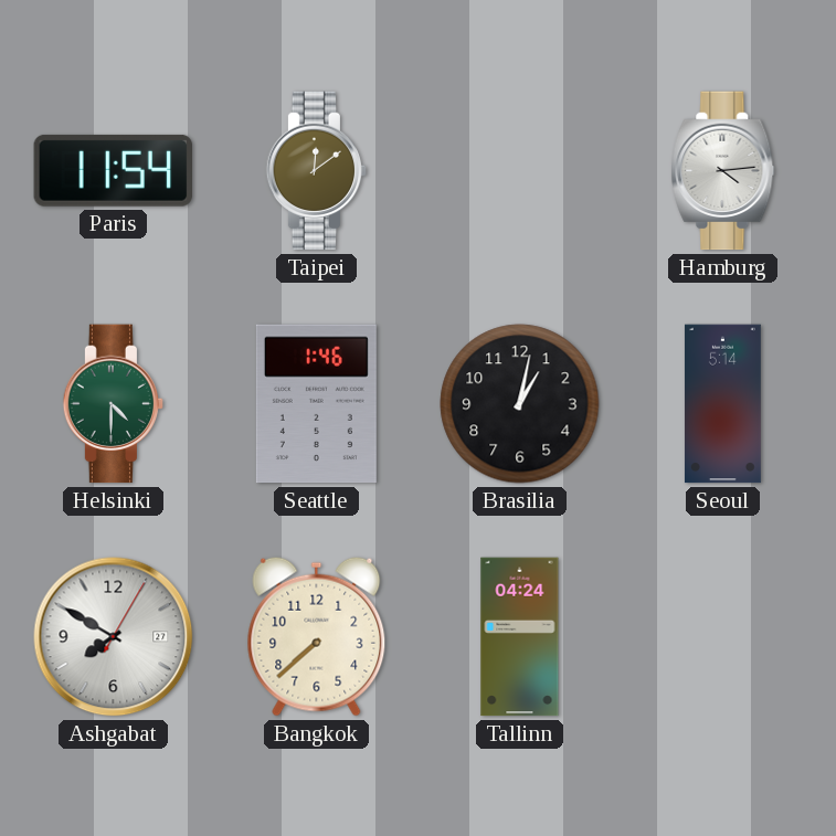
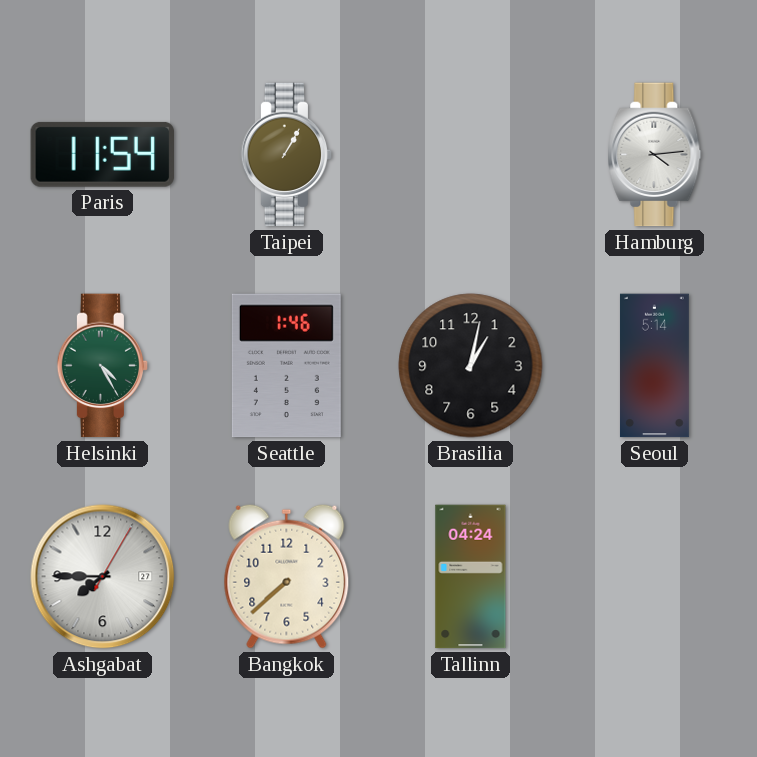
Taipei: 12:09 -> 1:05 (287, 155)
Helsinki: 4:30 -> 4:25 (103, 366)
Ashgabat: 7:50 -> 7:45 (103, 577)
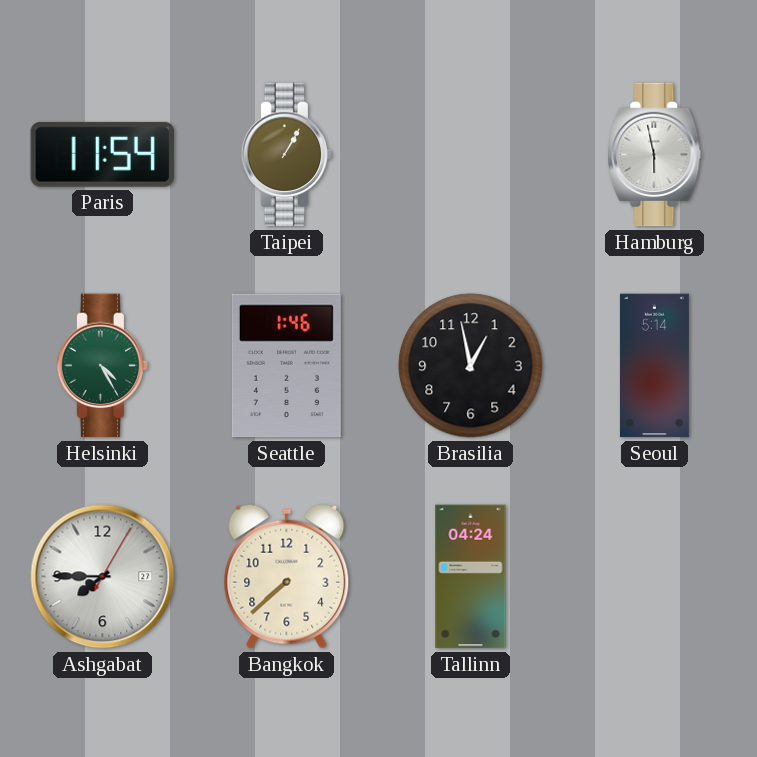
Hamburg: 4:14 -> 5:58 (655, 155)
Brasilia: 1:02 -> 12:58 (471, 366)
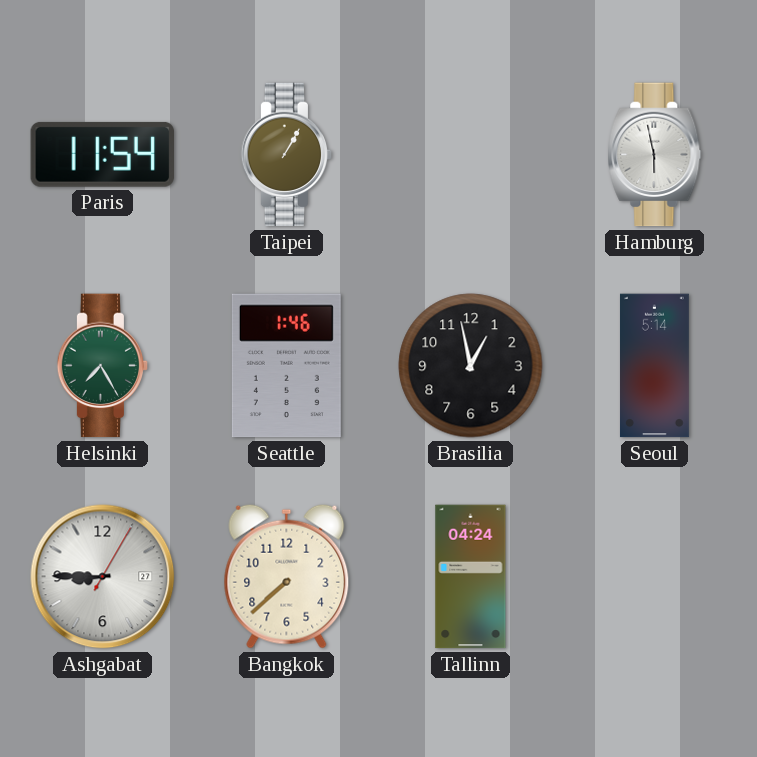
Helsinki: 4:25 -> 7:25 (103, 366)
Ashgabat: 7:45 -> 8:45 (103, 577)
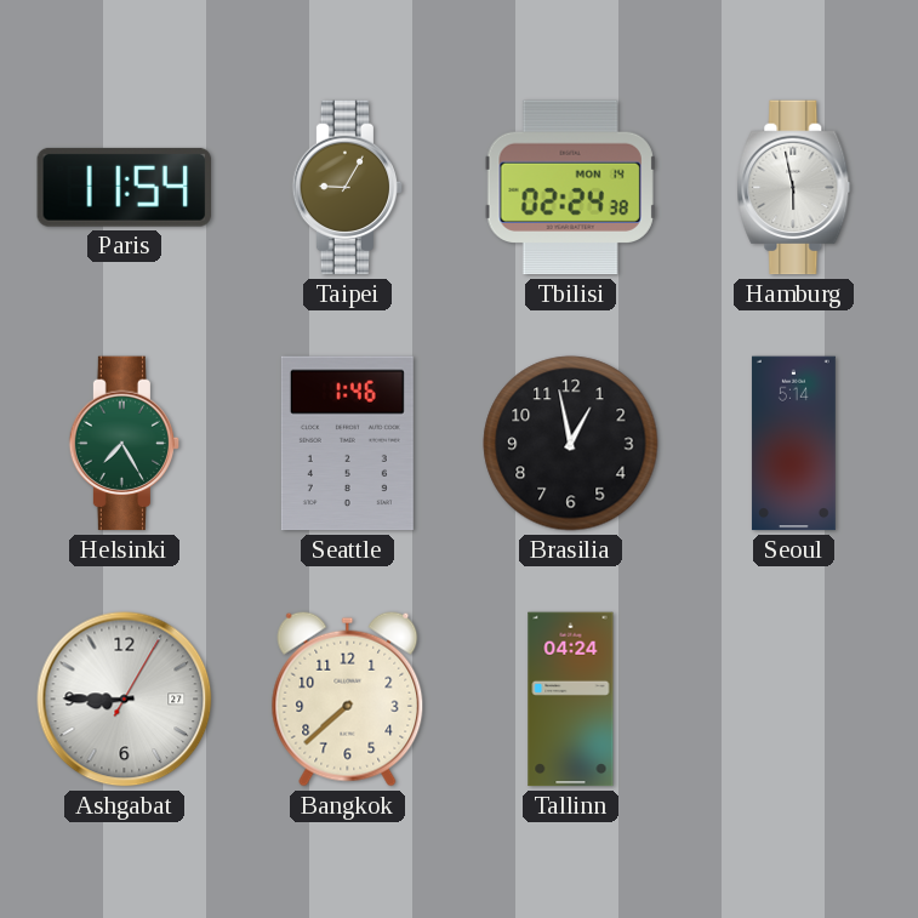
Taipei: 1:05 -> 9:05 (348, 188)
Tbilisi: none -> 02:24 (570, 188)
